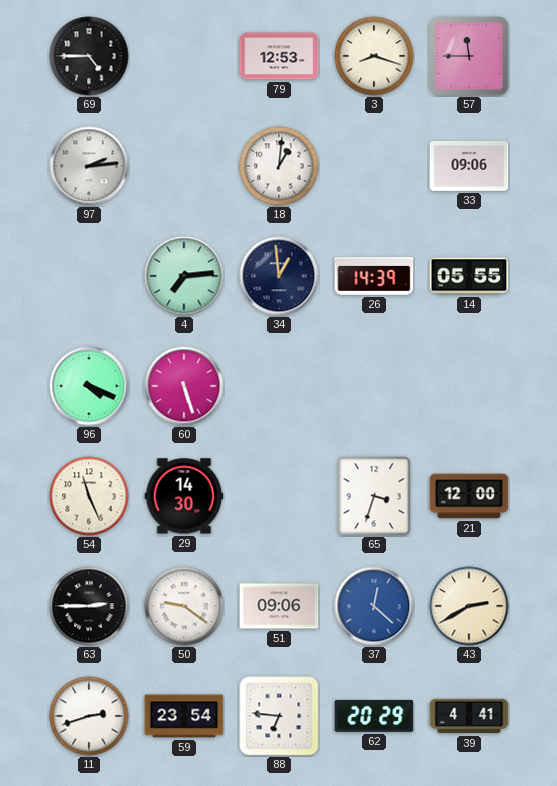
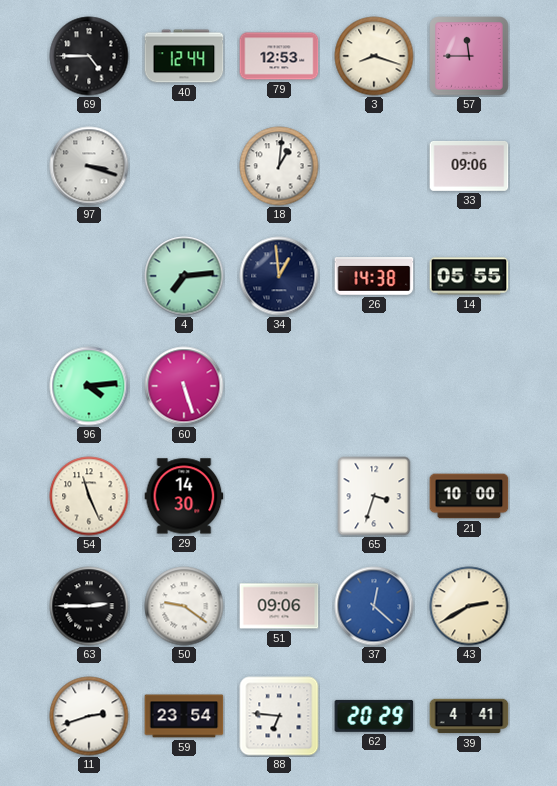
40: none -> 12:44 (184, 56)
97: 2:14 -> 3:18 (89, 166)
26: 14:39 -> 14:38 (374, 277)
96: 4:19 -> 4:14 (89, 386)
21: 12:00 -> 10:00 (469, 496)
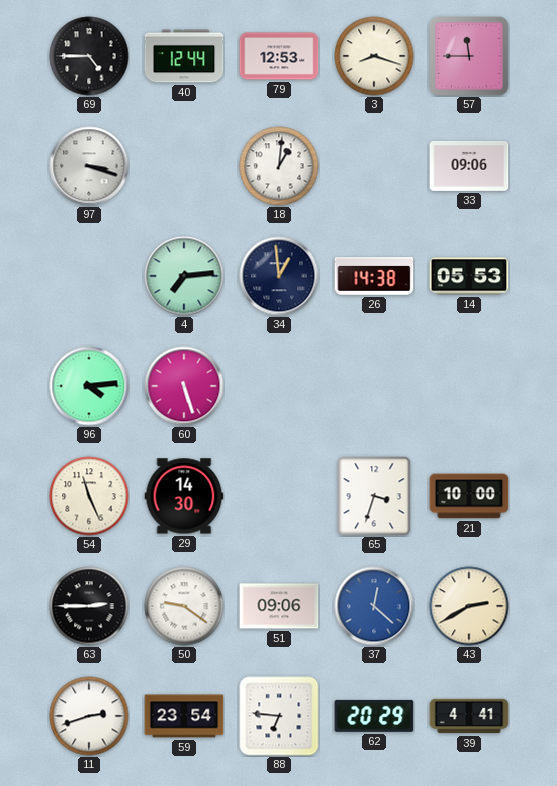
14: 05:55 -> 05:53 (469, 276)
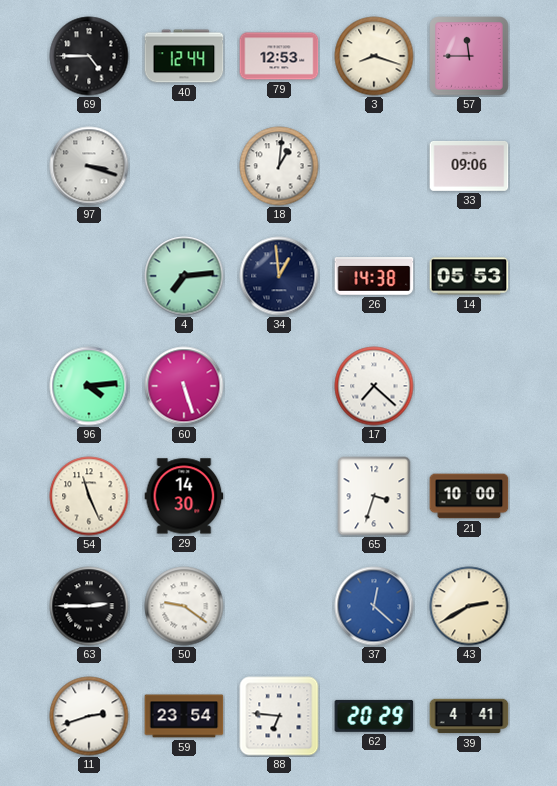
17: none -> 7:22 (374, 386)
51: 09:06 -> none (279, 606)
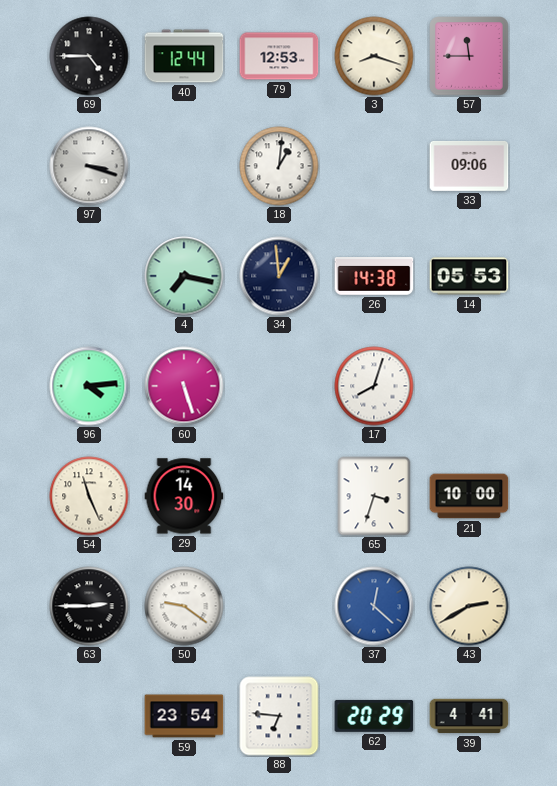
4: 7:14 -> 7:17 (184, 276)
17: 7:22 -> 8:03 (374, 386)
11: 2:42 -> none (89, 716)
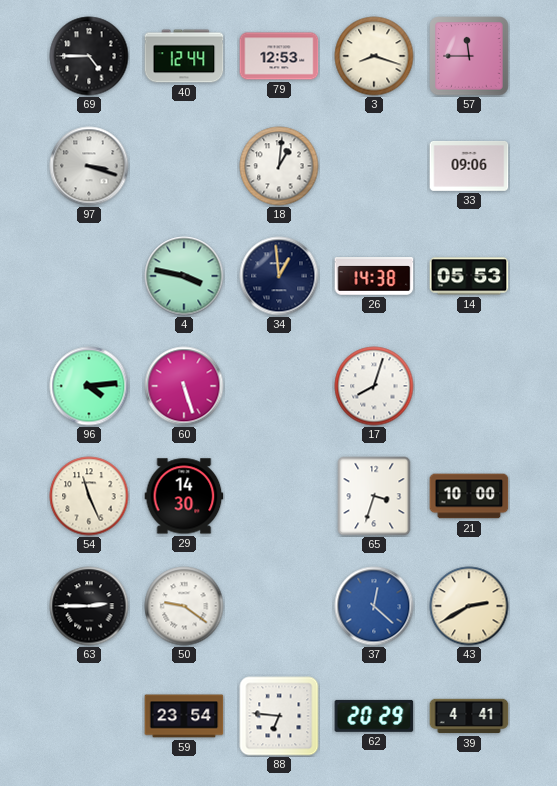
4: 7:17 -> 3:47 (184, 276)
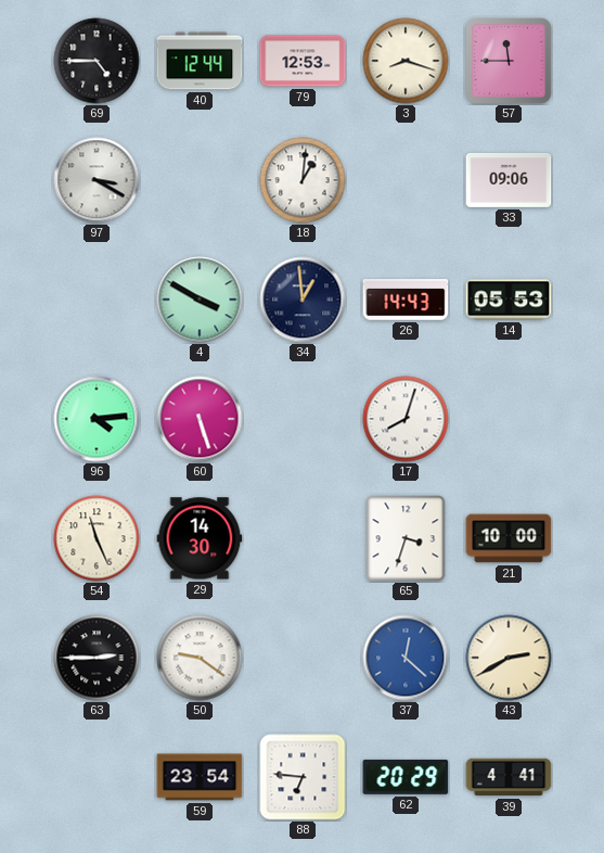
97: 3:18 -> 3:20 (97, 180)
4: 3:47 -> 3:50 (200, 300)
26: 14:38 -> 14:43 (406, 301)
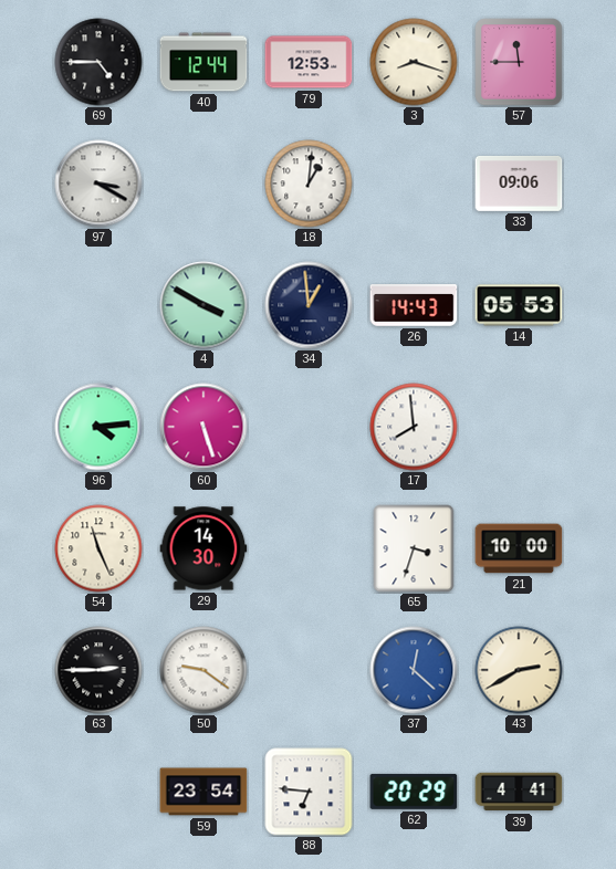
17: 8:03 -> 7:59 (414, 427)
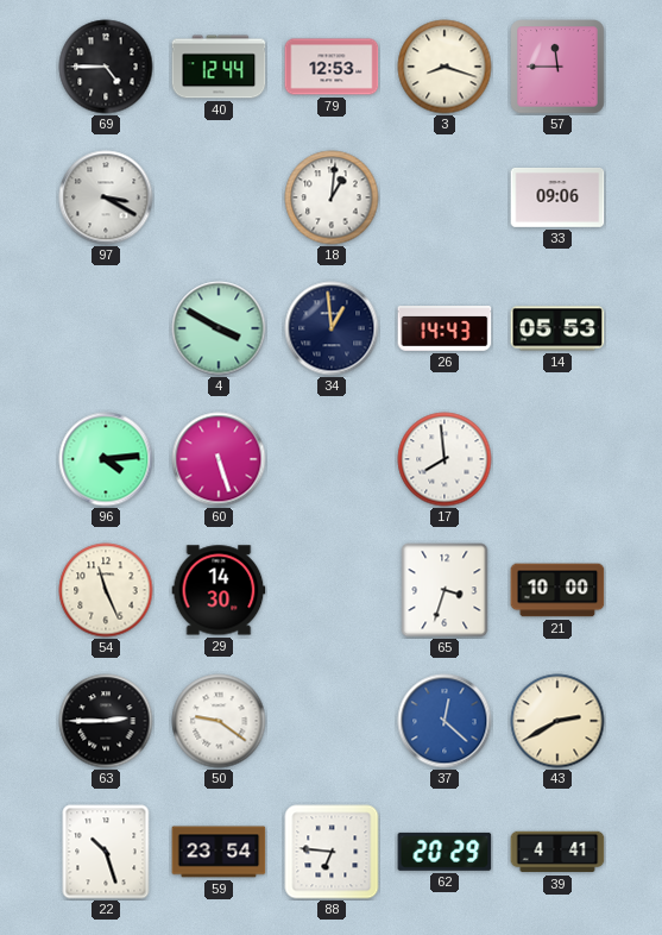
22: none -> 10:27 (106, 852)
